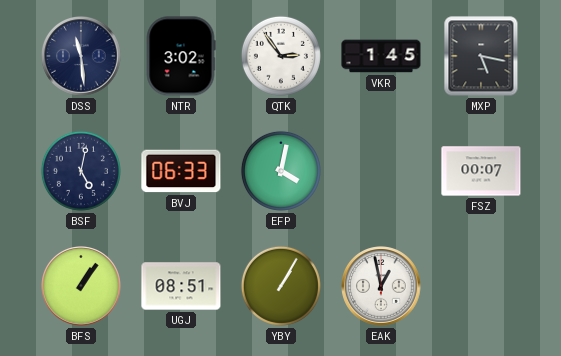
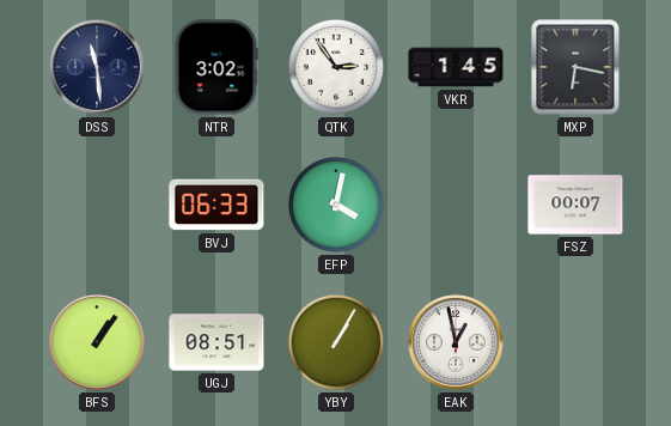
MXP: 5:17 -> 6:17 (575, 67)
BSF: 5:02 -> none (81, 171)
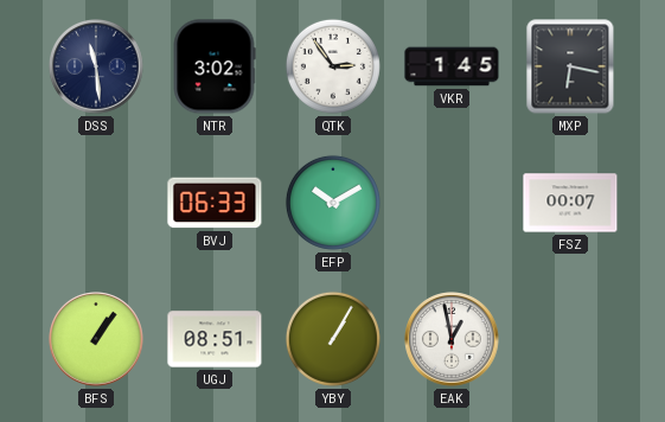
EFP: 4:02 -> 10:10 (333, 203)
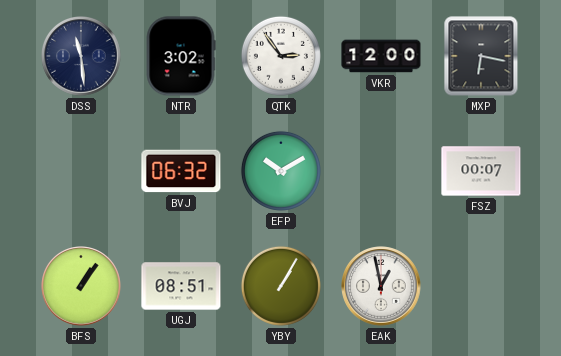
VKR: 1:45 -> 12:00 (381, 56)
BVJ: 06:33 -> 06:32 (181, 171)
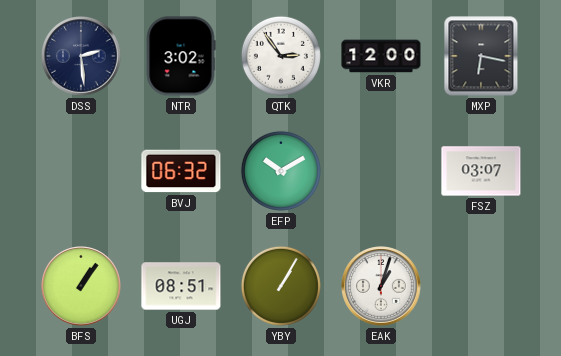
DSS: 11:29 -> 2:29 (81, 56)
FSZ: 00:07 -> 03:07 (481, 171)
EAK: 12:58 -> 1:03 (381, 286)
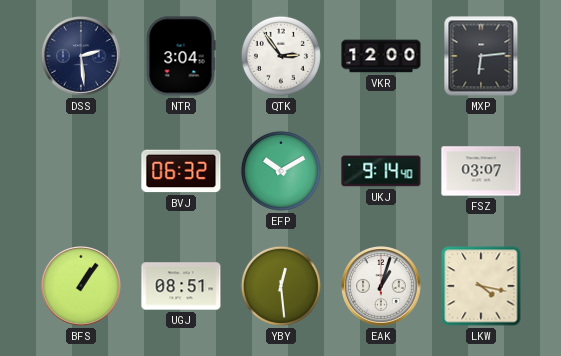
NTR: 3:02 -> 3:04 (181, 56)
MXP: 6:17 -> 6:14 (481, 56)
UKJ: none -> 9:14 (381, 171)
YBY: 1:05 -> 12:29 (281, 286)
LKW: none -> 4:17 (481, 286)
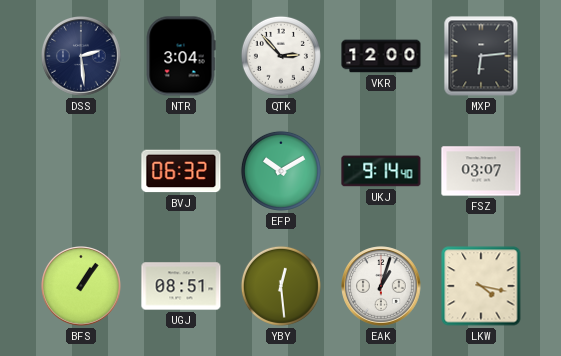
QTK: 2:54 -> 2:53 (281, 56)
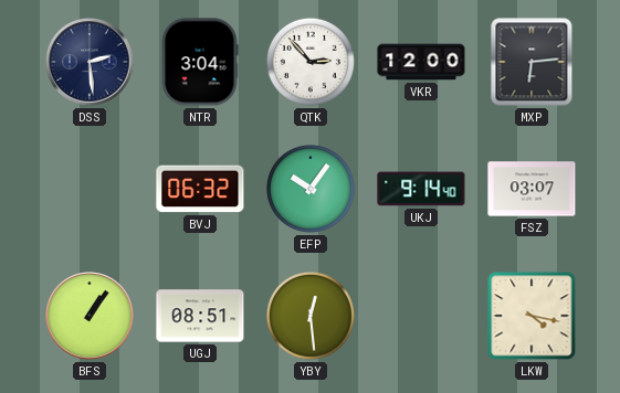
EFP: 10:10 -> 10:06 (311, 189)
EAK: 1:03 -> none (381, 286)
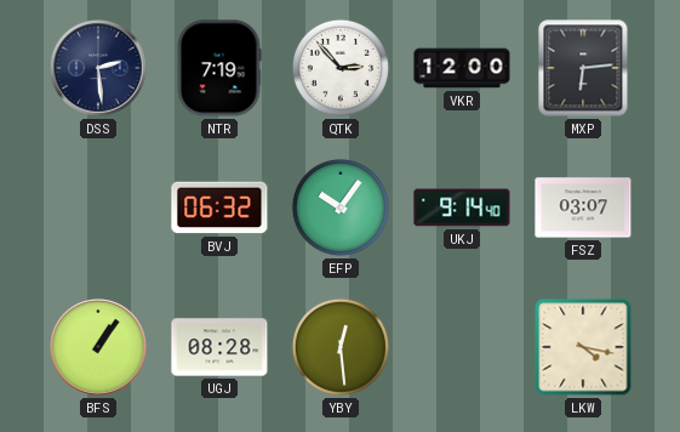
NTR: 3:04 -> 7:19 (219, 68)
UGJ: 08:51 -> 08:28 (219, 347)
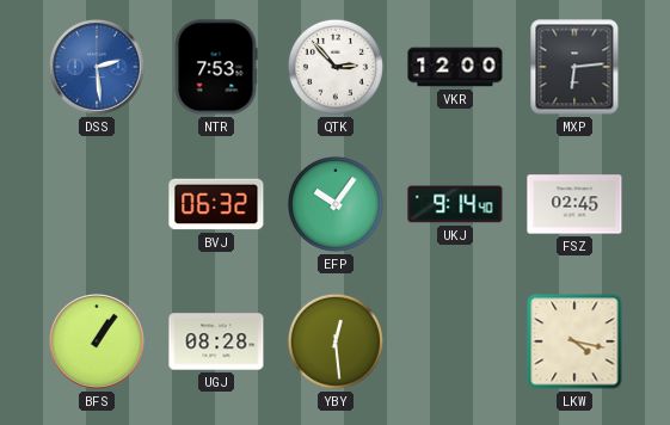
DSS dial: navy -> blue (97, 67)
NTR: 7:19 -> 7:53 (216, 67)
FSZ: 03:07 -> 02:45 (574, 204)
